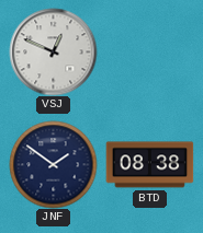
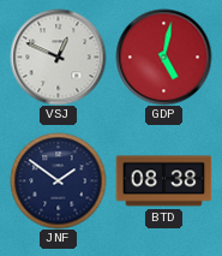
GDP: none -> 5:02 (163, 56)
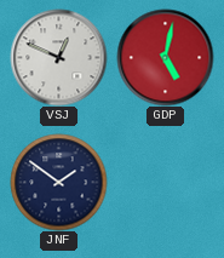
BTD: 08:38 -> none (163, 181)
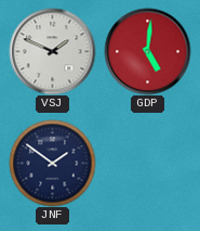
VSJ: 12:49 -> 1:49 (52, 51)
GDP: 5:02 -> 5:01 (147, 51)
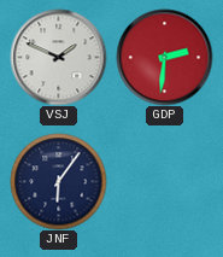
GDP: 5:01 -> 2:31 (164, 57)
JNF: 1:51 -> 6:06 (58, 181)
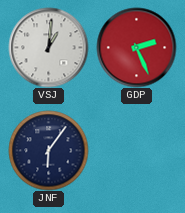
VSJ: 1:49 -> 1:01 (48, 47)
GDP: 2:31 -> 2:26 (136, 47)
